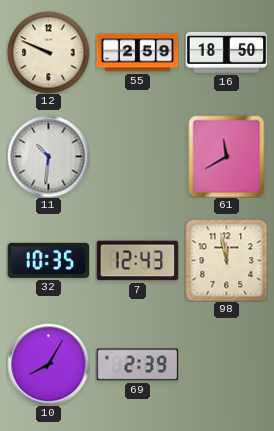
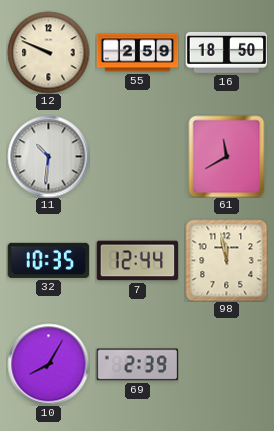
7: 12:43 -> 12:44 (137, 261)
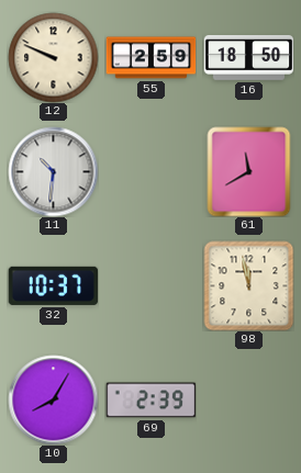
32: 10:35 -> 10:37 (53, 285)
7: 12:44 -> none (137, 261)
